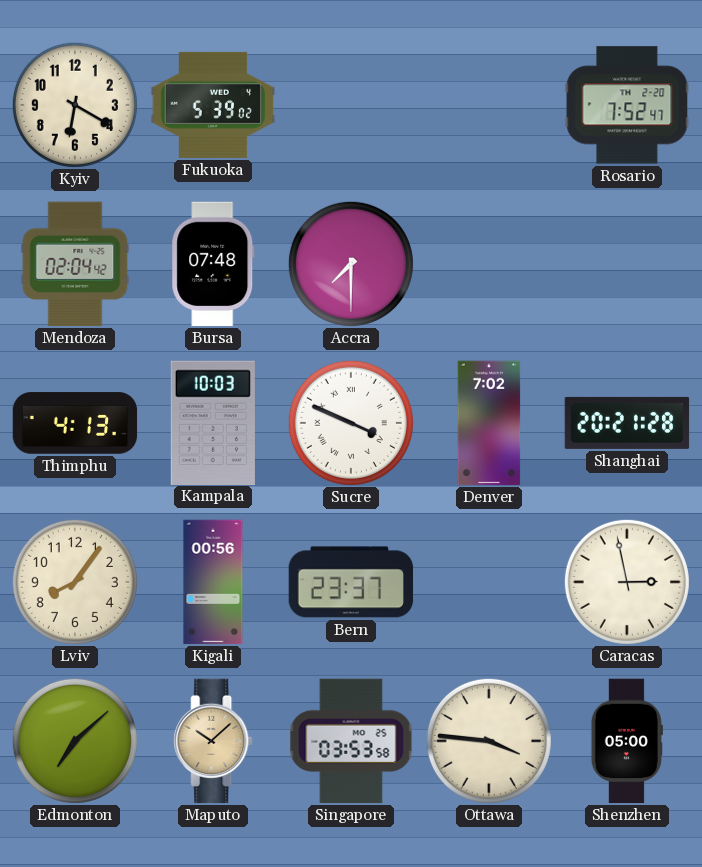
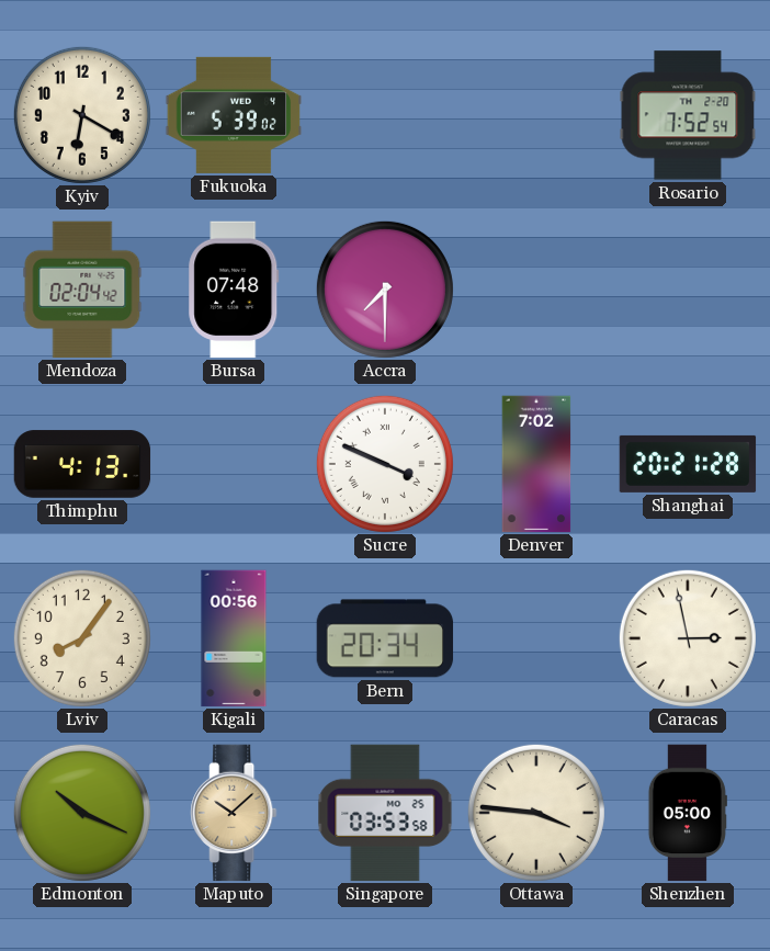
Rosario: 7:52:47 -> 7:52:54 (688, 115)
Kampala: 10:03 -> none (213, 422)
Bern: 23:37 -> 20:34 (385, 638)
Edmonton: 7:08 -> 10:19 (82, 813)
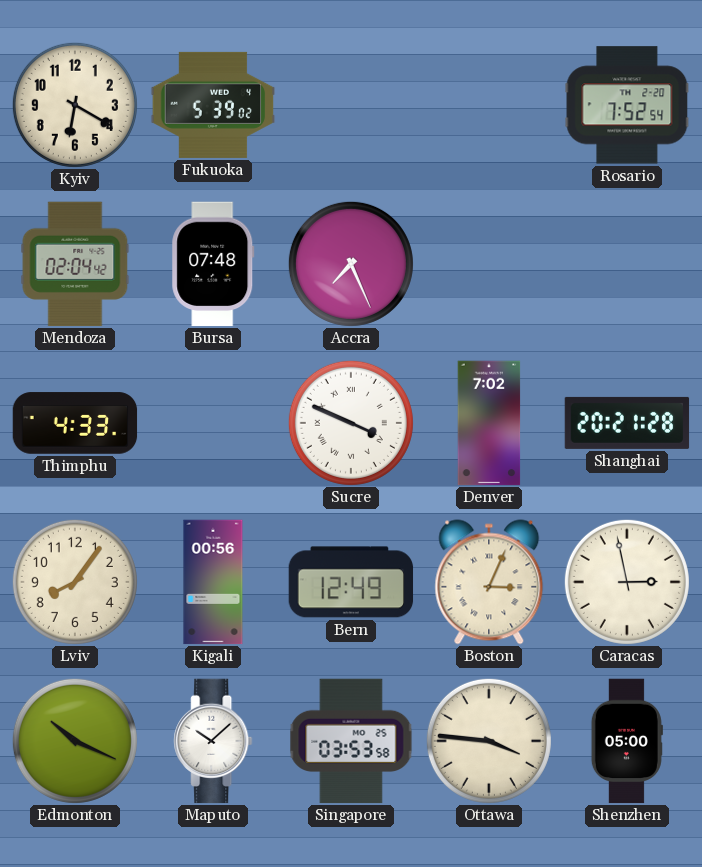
Accra: 7:30 -> 7:26 (351, 264)
Thimphu: 4:13 -> 4:33 (75, 423)
Bern: 20:34 -> 12:49 (351, 582)
Boston: none -> 3:04 (489, 582)
Maputo dial: champagne -> white (213, 741)
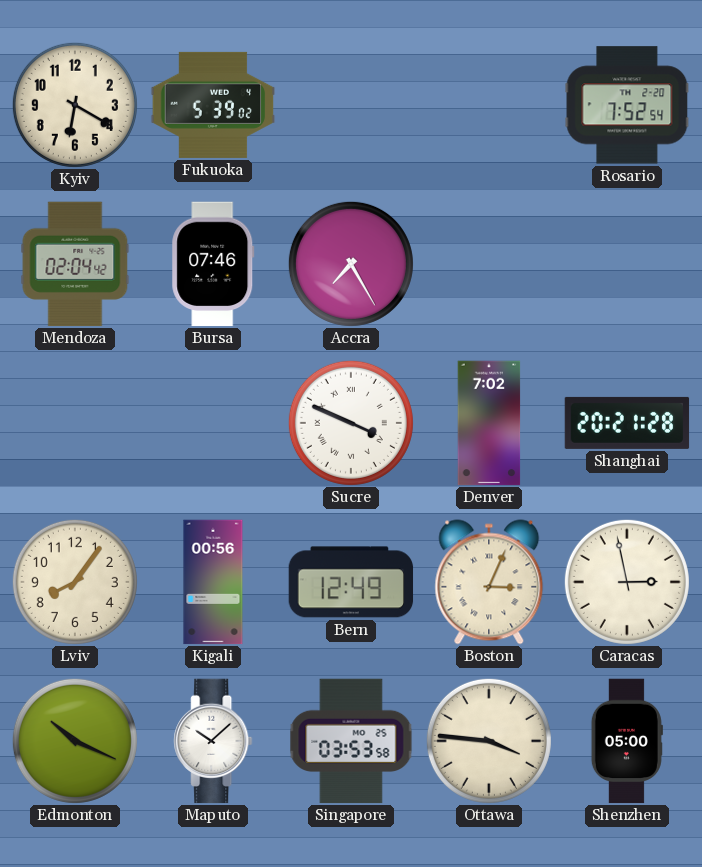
Bursa: 07:48 -> 07:46 (213, 264)
Accra: 7:26 -> 7:25 (351, 264)
Thimphu: 4:33 -> none (75, 423)
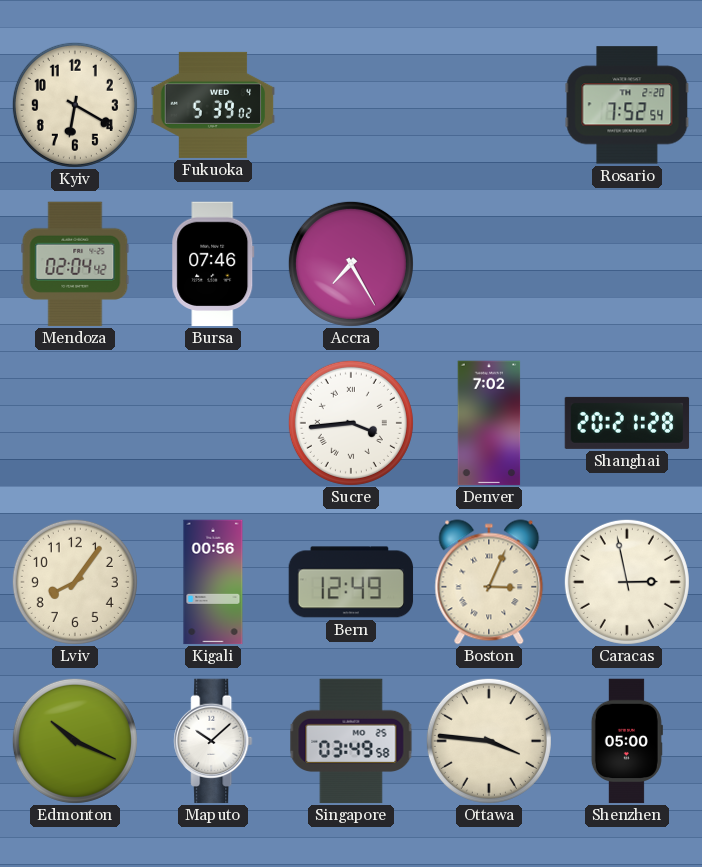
Sucre: 3:49 -> 3:44 (351, 423)
Singapore: 03:53 -> 03:49 (351, 741)
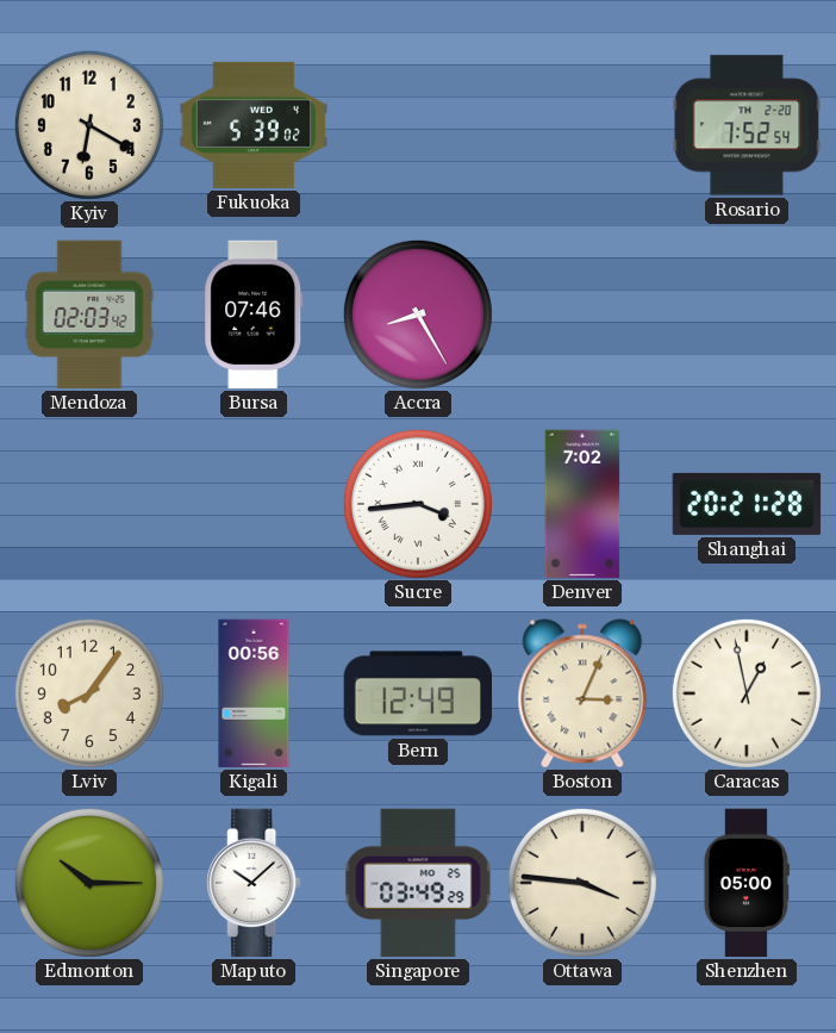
Mendoza: 02:04 -> 02:03 (89, 315)
Accra: 7:25 -> 8:25 (418, 315)
Caracas: 2:58 -> 12:58 (747, 693)
Edmonton: 10:19 -> 10:15 (89, 883)
Singapore: 03:49:58 -> 03:49:29 (418, 883)
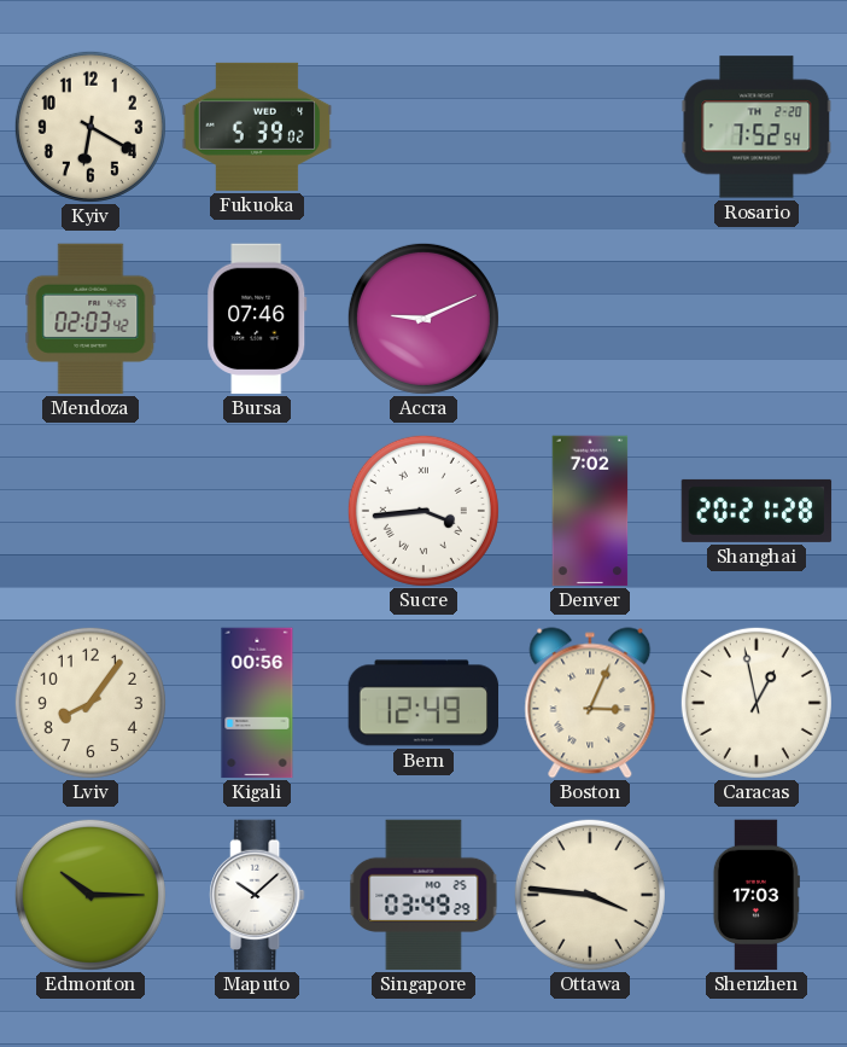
Accra: 8:25 -> 9:11 (423, 319)
Shenzhen: 05:00 -> 17:03 (757, 895)
